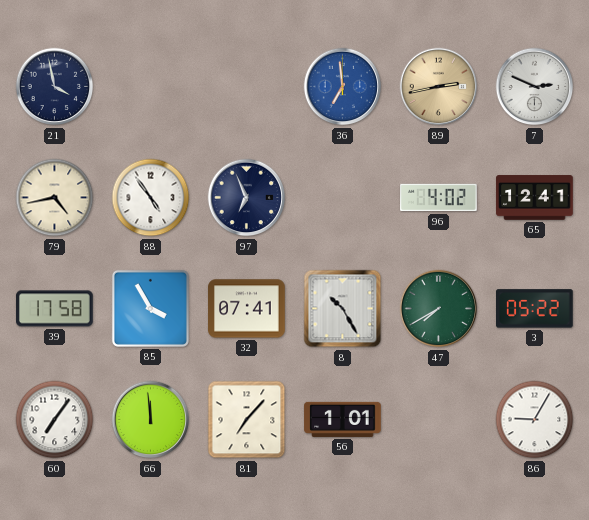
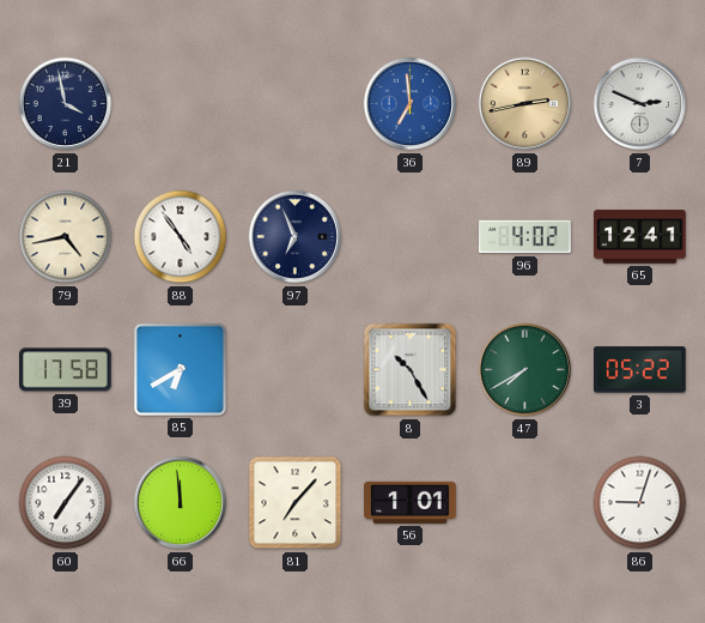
85: 3:55 -> 6:40 (180, 369)
32: 07:41 -> none (247, 309)
86: 9:05 -> 9:03 (640, 503)
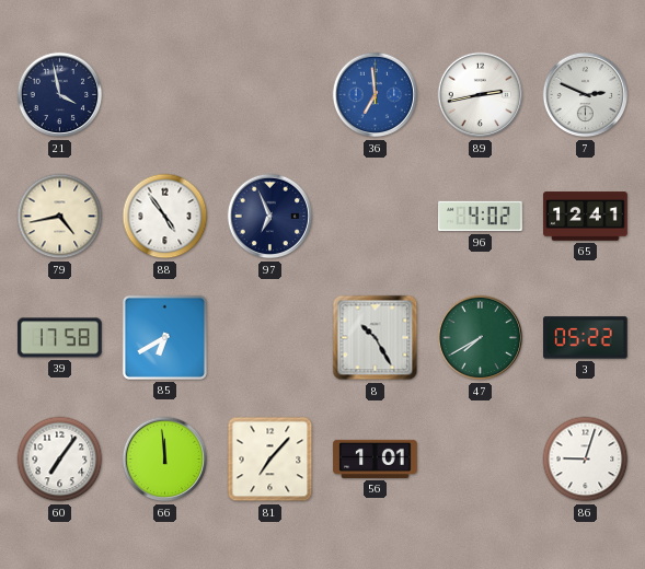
89 dial: champagne -> white (481, 95)
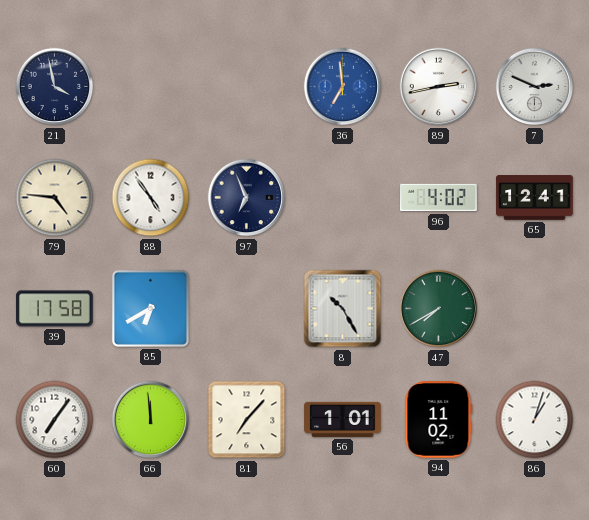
79: 4:43 -> 4:46 (55, 198)
3: 05:22 -> none (586, 338)
94: none -> 11:02 (439, 420)
86: 9:03 -> 1:03 (535, 420)
